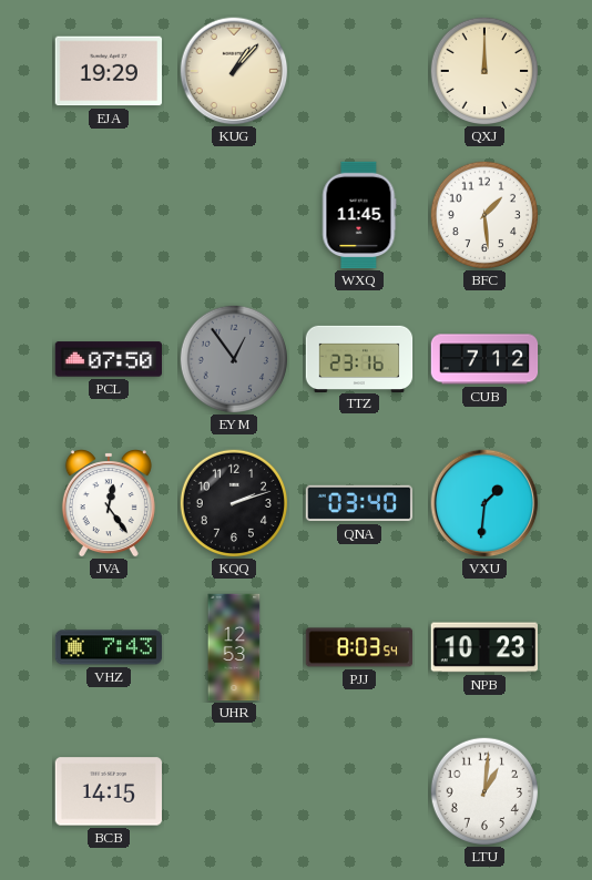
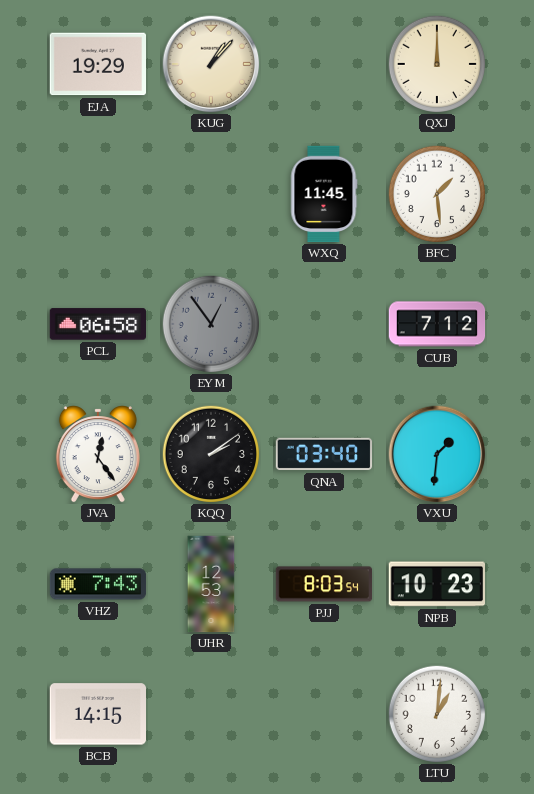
PCL: 07:50 -> 06:58 (98, 324)
TTZ: 23:16 -> none (359, 358)
KQQ: 2:12 -> 2:09 (211, 454)
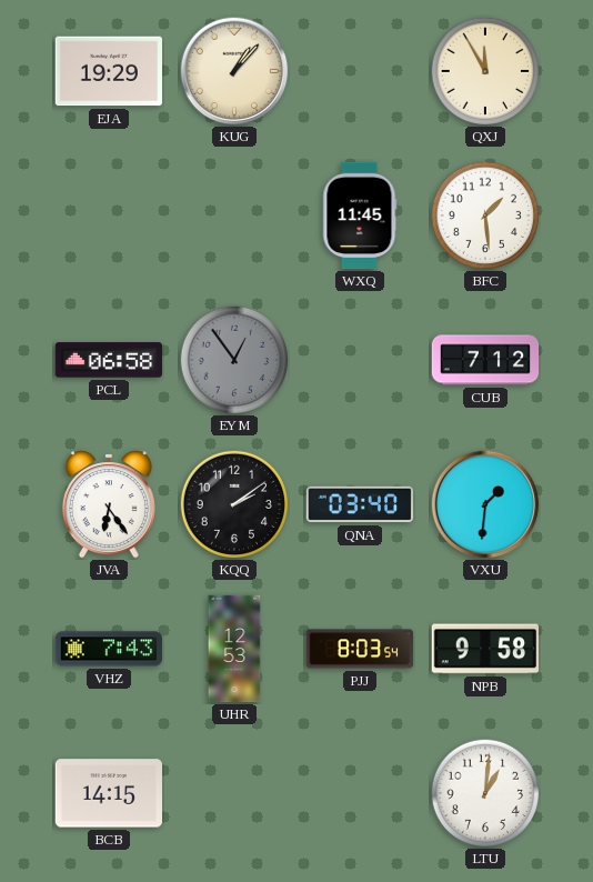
QXJ: 12:00 -> 11:55 (485, 71)
JVA: 12:24 -> 6:24 (109, 504)
NPB: 10:23 -> 9:58 (484, 649)
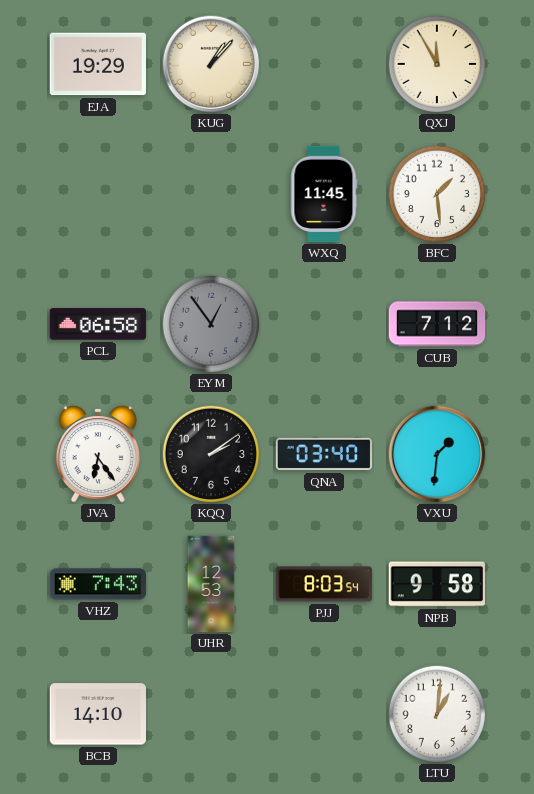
BCB: 14:15 -> 14:10 (97, 714)
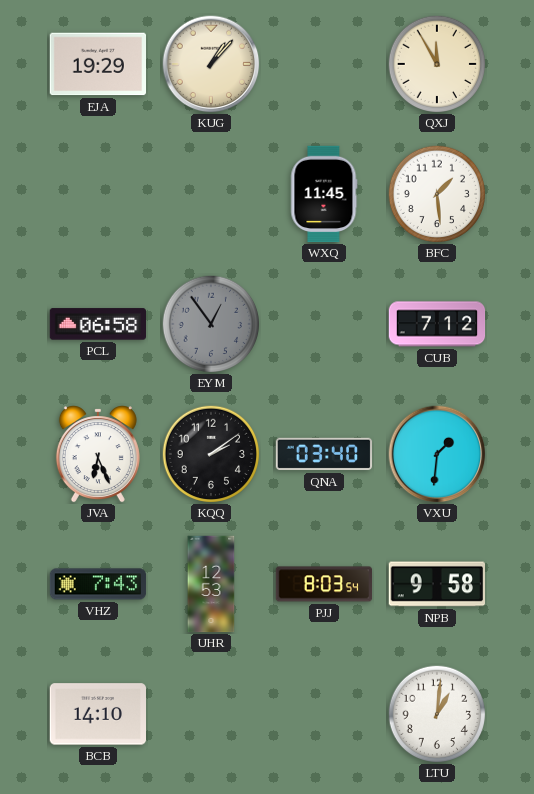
JVA: 6:24 -> 6:26 (98, 454)
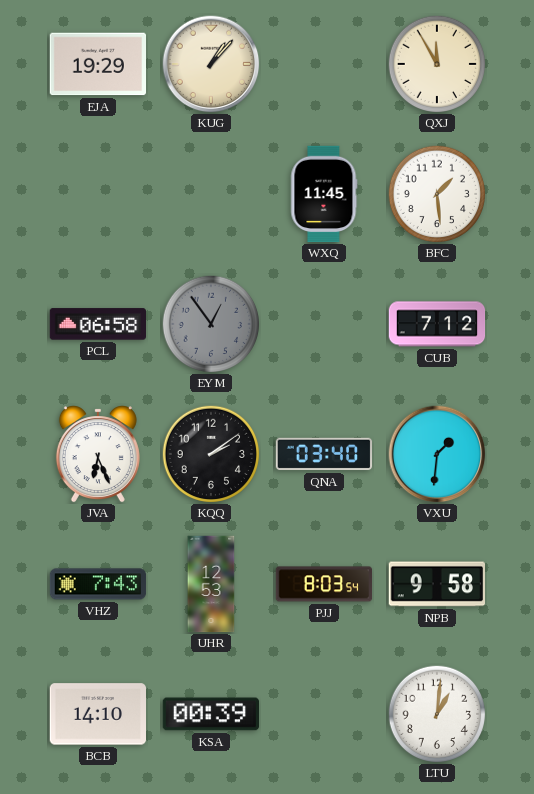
KSA: none -> 00:39 (210, 714)
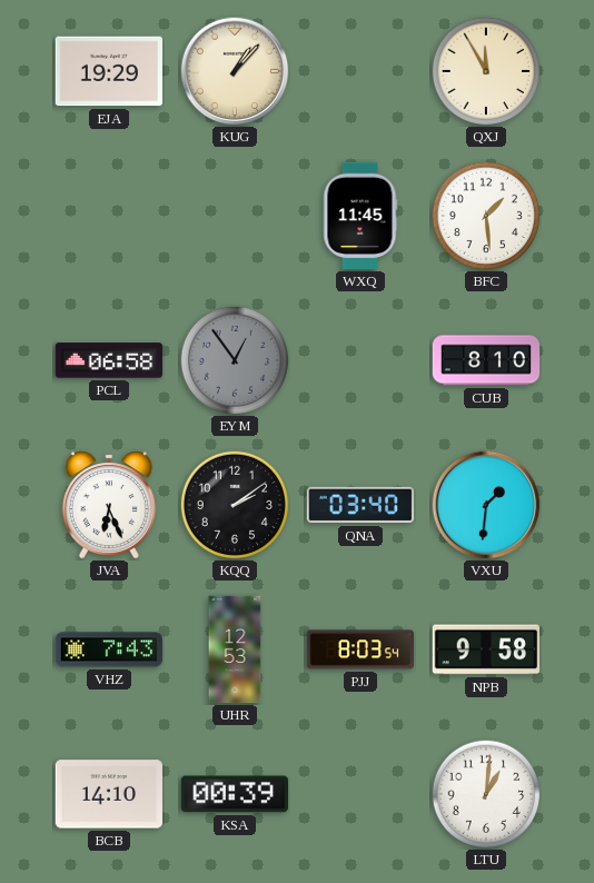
CUB: 7:12 -> 8:10 (486, 360)
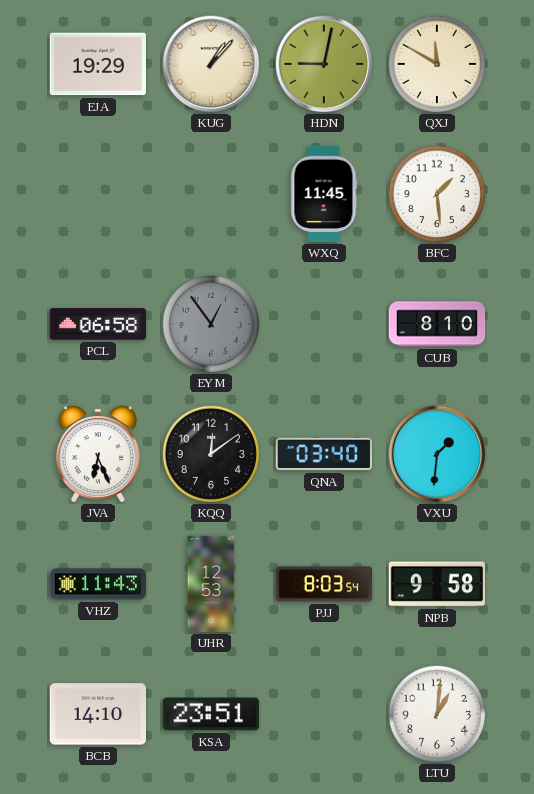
HDN: none -> 9:02 (324, 64)
QXJ: 11:55 -> 11:50 (437, 64)
KQQ: 2:09 -> 12:09 (211, 454)
VHZ: 7:43 -> 11:43 (98, 584)
KSA: 00:39 -> 23:51 (210, 714)
